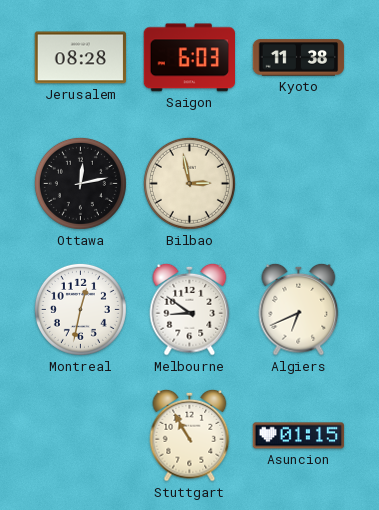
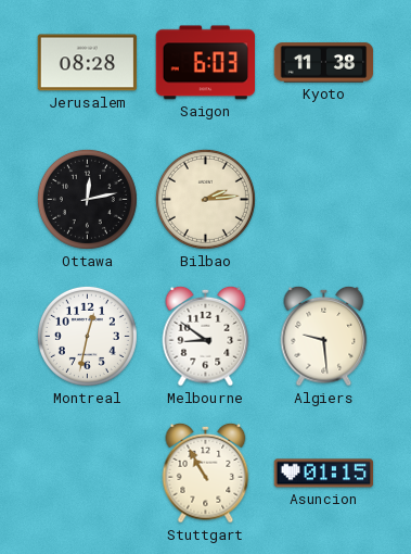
Bilbao: 2:58 -> 2:14 (205, 199)
Algiers: 6:41 -> 9:29 (324, 336)
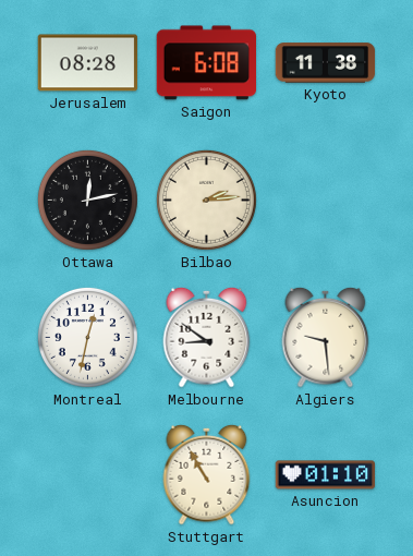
Saigon: 6:03 -> 6:08 (206, 63)
Asuncion: 01:15 -> 01:10 (326, 475)
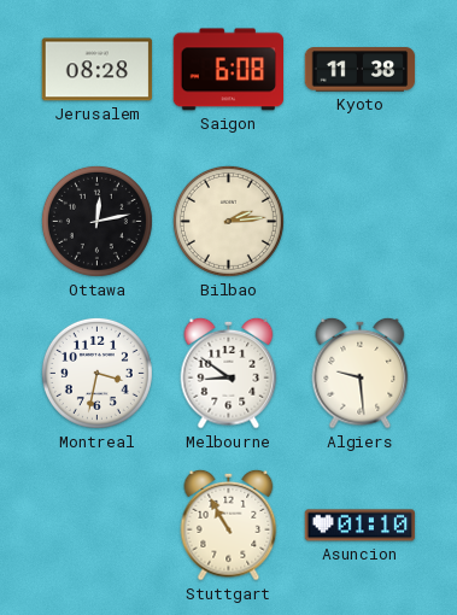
Montreal: 12:32 -> 3:32 (96, 373)
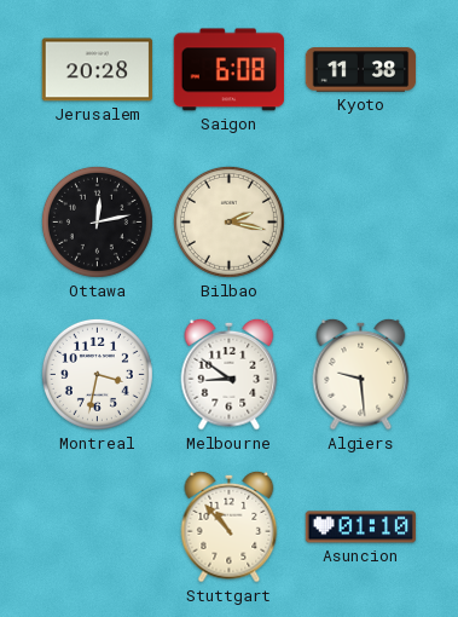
Jerusalem: 08:28 -> 20:28 (98, 70)
Bilbao: 2:14 -> 2:17 (228, 221)
Stuttgart: 10:55 -> 10:53 (230, 526)
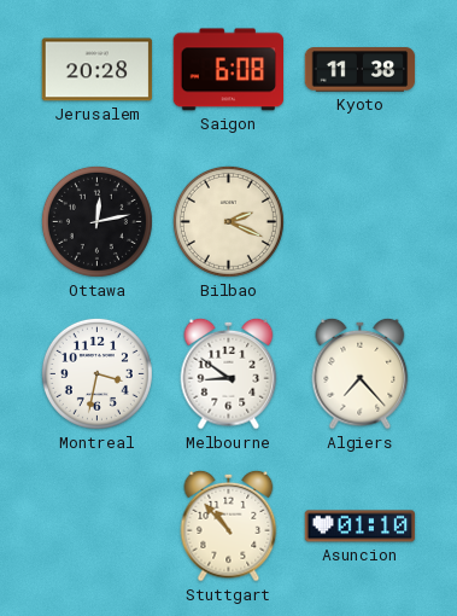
Bilbao: 2:17 -> 2:19 (228, 221)
Algiers: 9:29 -> 7:23 (361, 373)
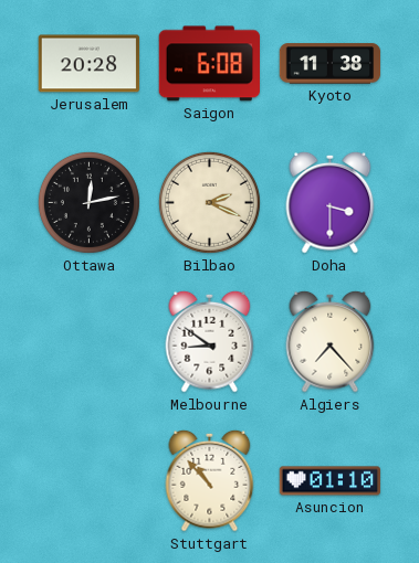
Doha: none -> 3:30 (331, 202)
Montreal: 3:32 -> none (96, 373)
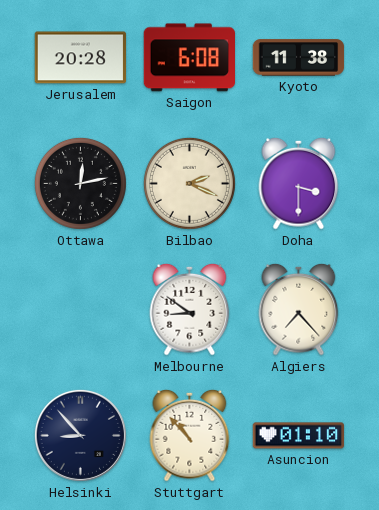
Helsinki: none -> 8:53 (80, 435)
